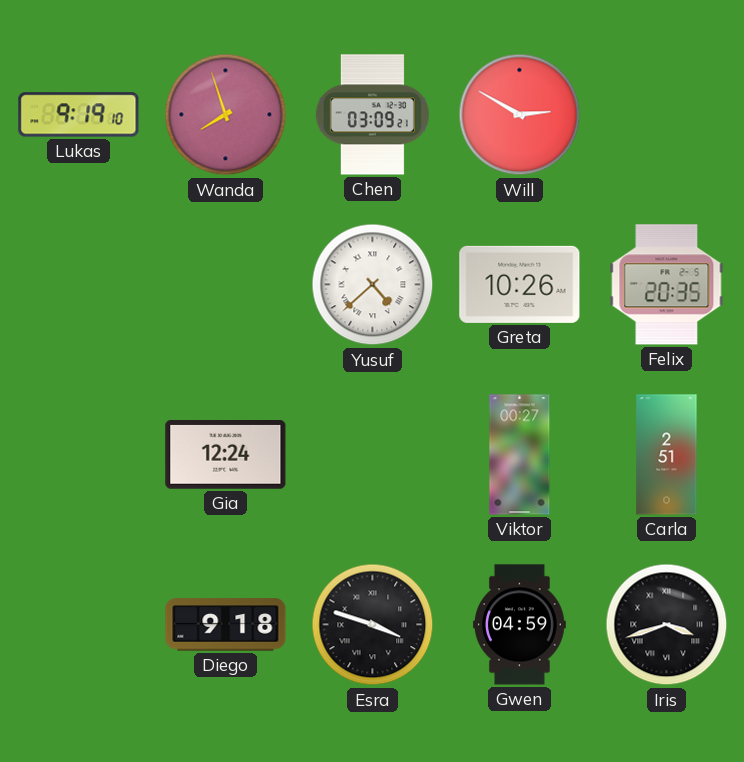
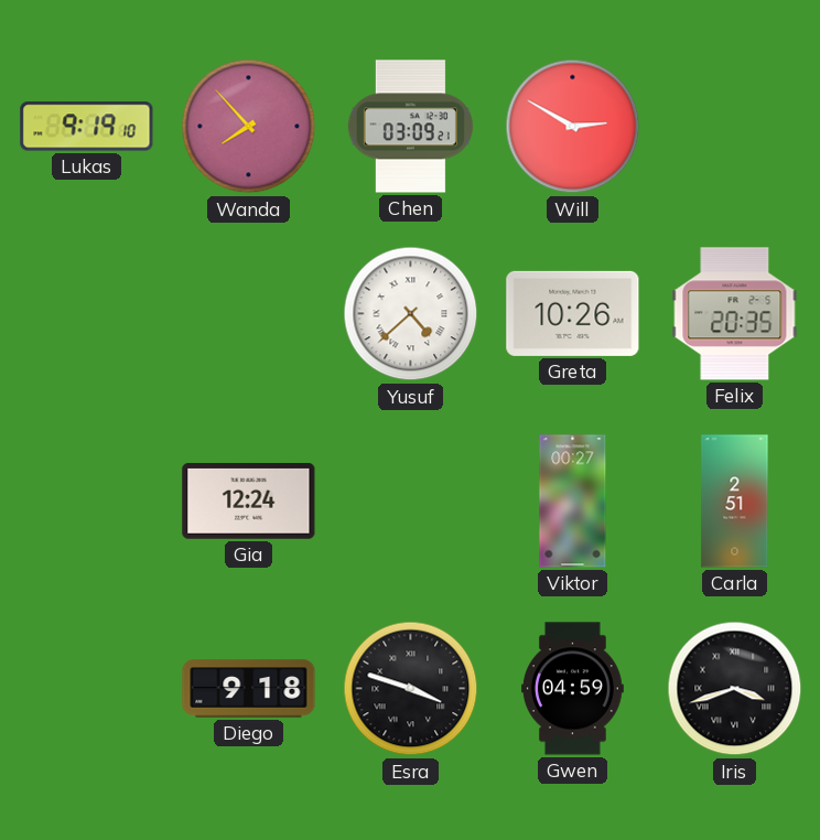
Wanda: 7:57 -> 7:53 (249, 127)
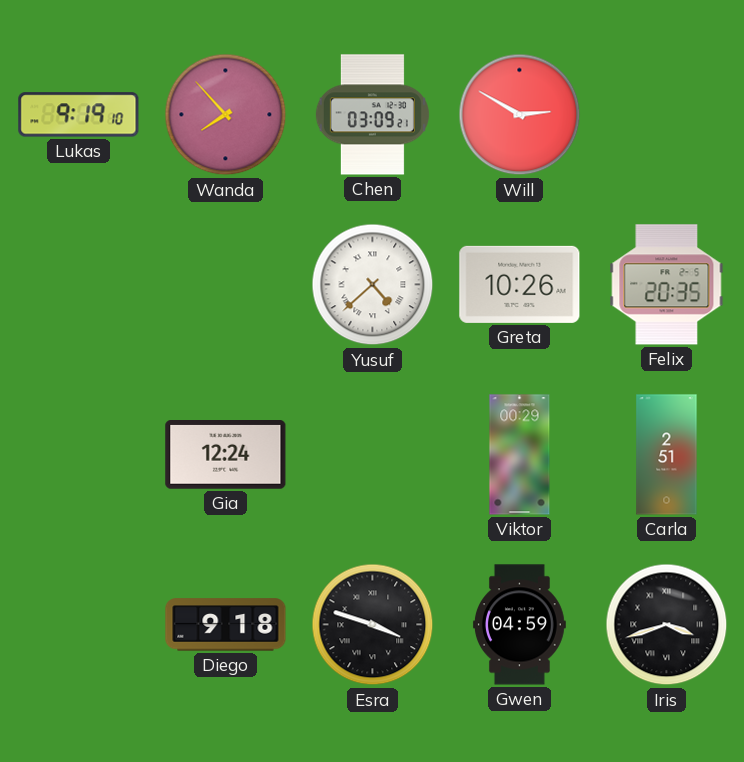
Viktor: 00:27 -> 00:29 (520, 455)
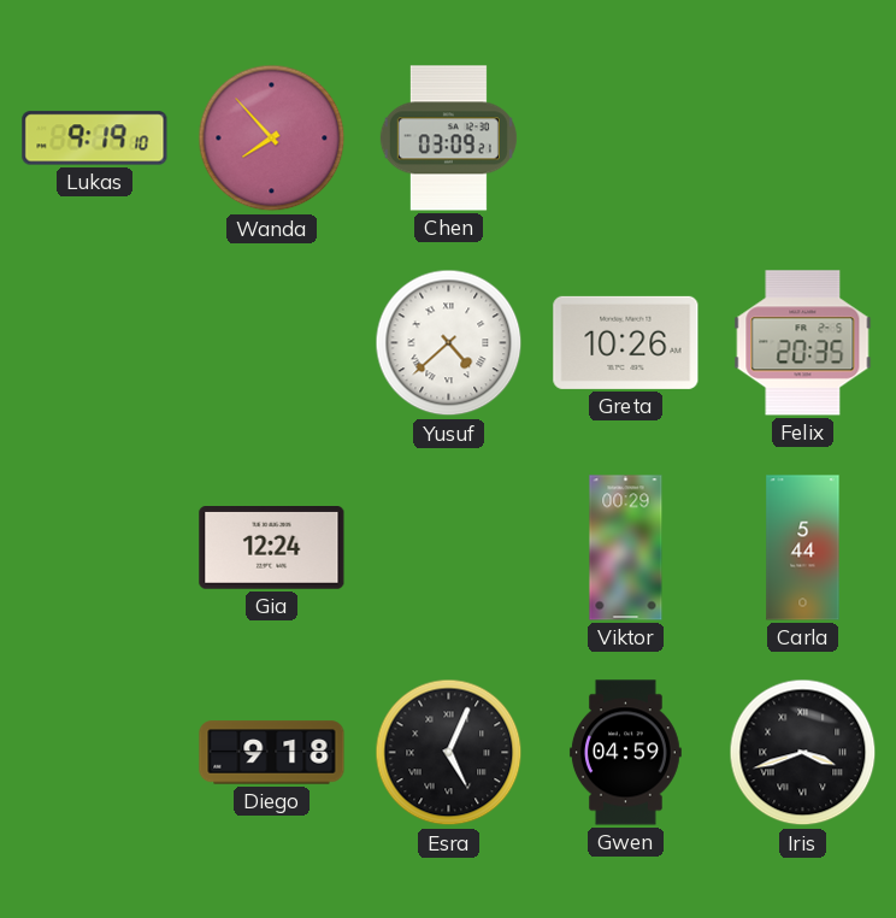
Will: 2:50 -> none (520, 115)
Carla: 2:51 -> 5:44 (803, 548)
Esra: 3:48 -> 5:04 (449, 753)
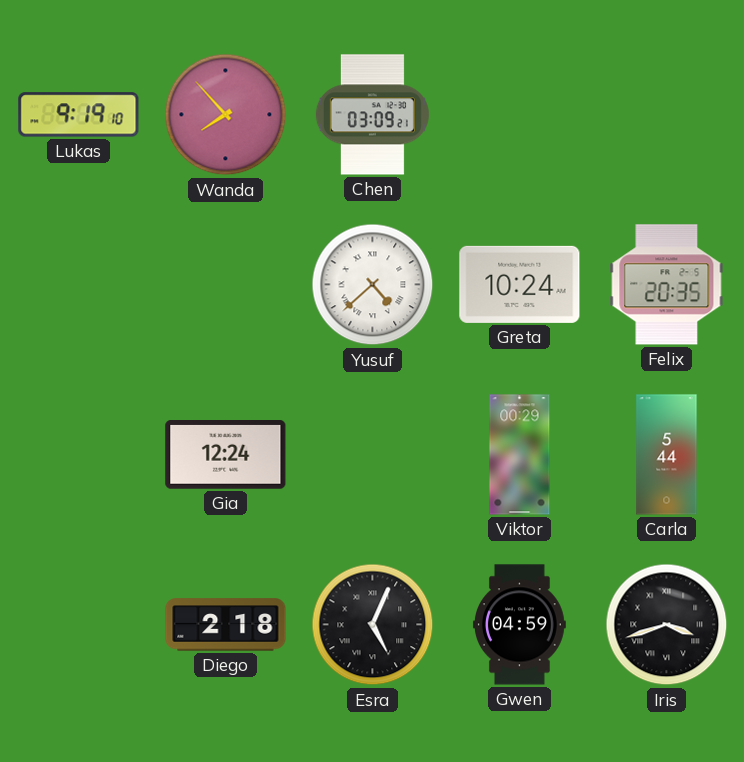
Greta: 10:26 -> 10:24 (520, 284)
Diego: 9:18 -> 2:18 (226, 625)
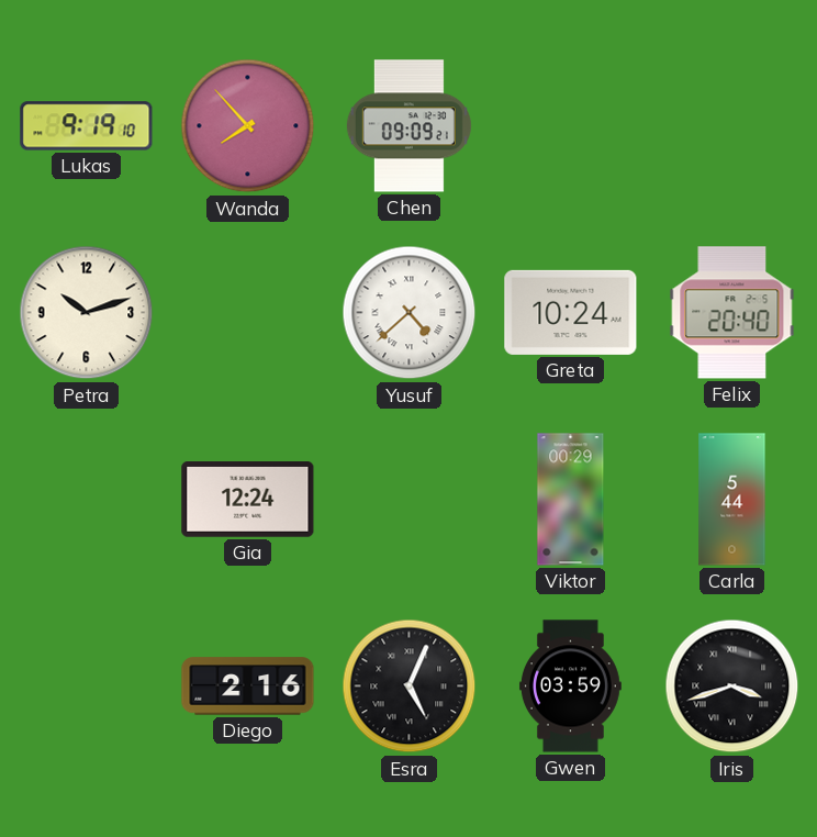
Chen: 03:09 -> 09:09 (408, 126)
Petra: none -> 10:12 (87, 313)
Felix: 20:35 -> 20:40 (732, 313)
Diego: 2:18 -> 2:16 (248, 687)
Gwen: 04:59 -> 03:59 (570, 687)
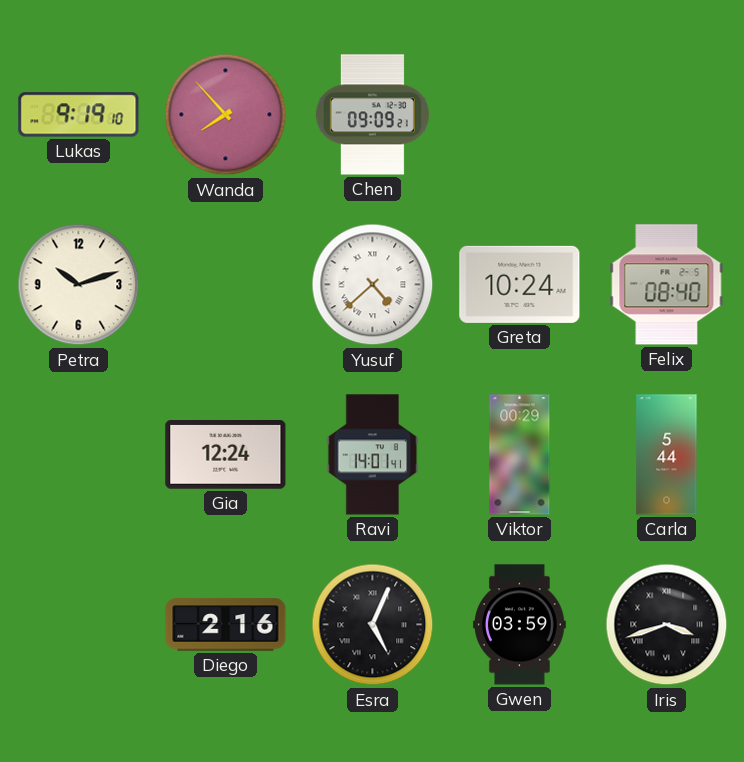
Felix: 20:40 -> 08:40 (667, 285)
Ravi: none -> 14:01 (373, 455)
